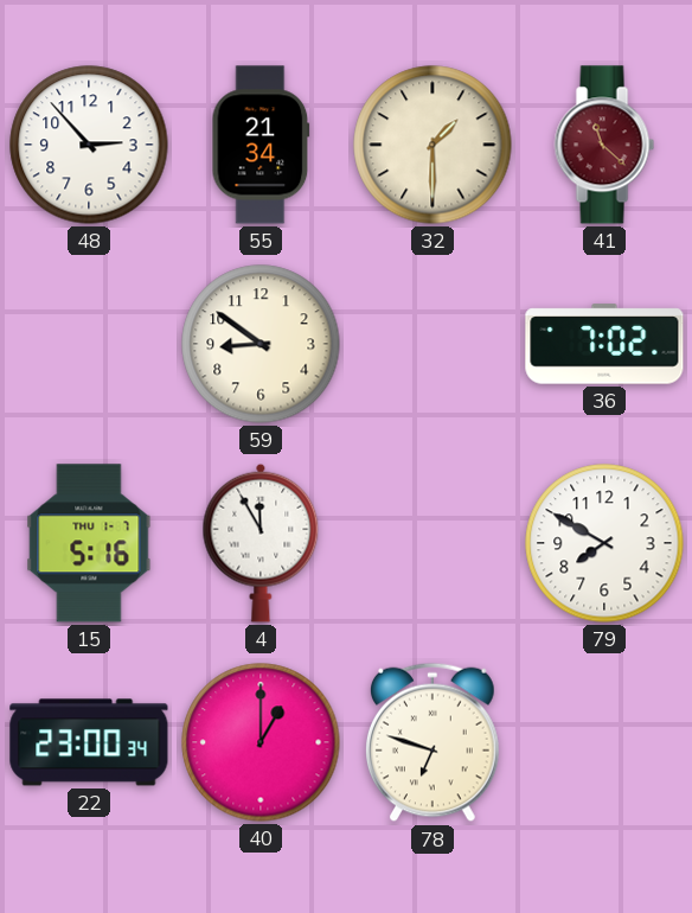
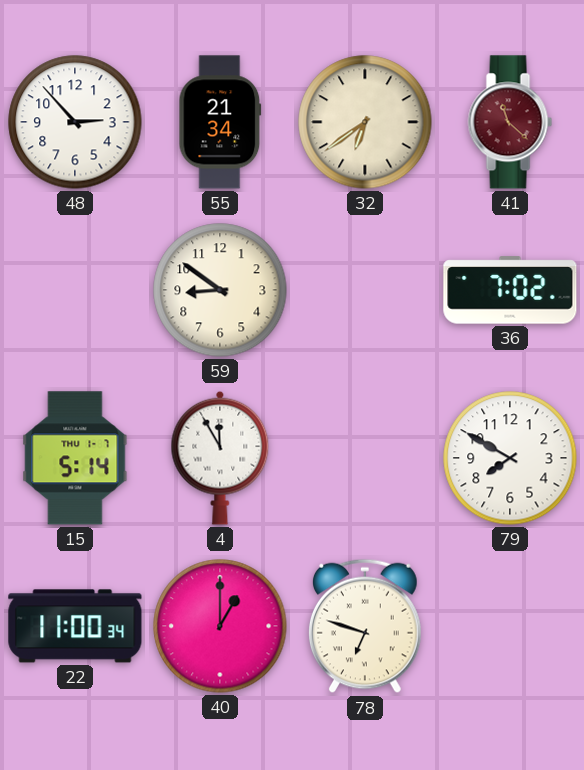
32: 1:30 -> 6:39 (365, 122)
15: 5:16 -> 5:14 (75, 458)
22: 23:00 -> 11:00 (75, 626)
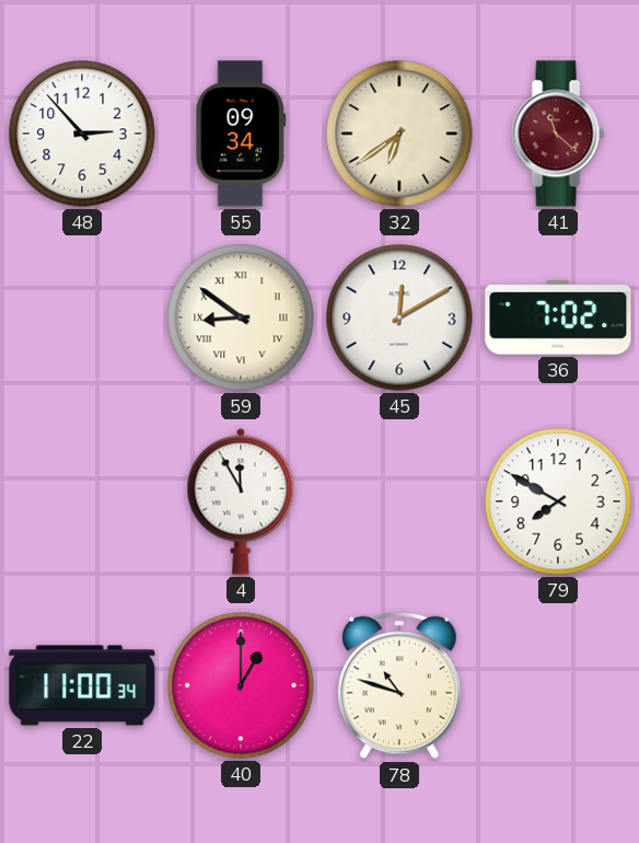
55: 21:34 -> 09:34 (241, 134)
59 numerals: Arabic -> Roman (241, 317)
45: none -> 12:10 (399, 317)
15: 5:14 -> none (75, 458)
78: 6:48 -> 10:48 (400, 685)
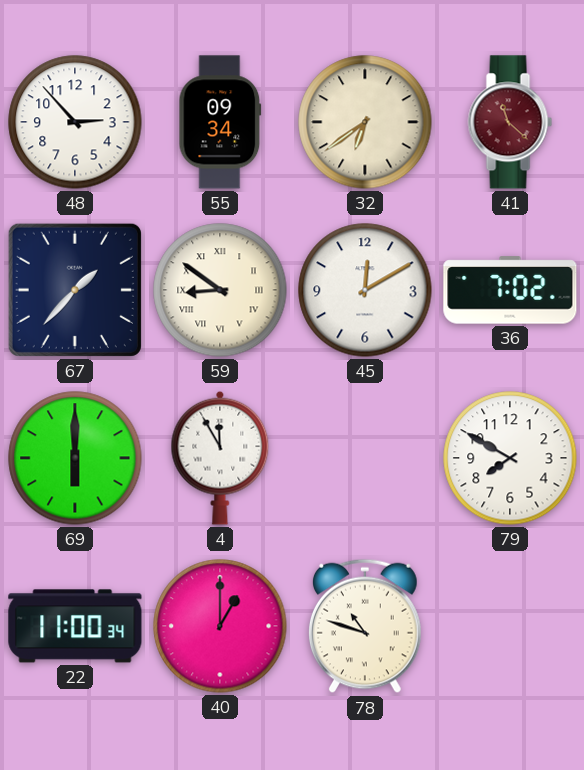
67: none -> 1:37 (75, 290)
69: none -> 6:00 (75, 458)
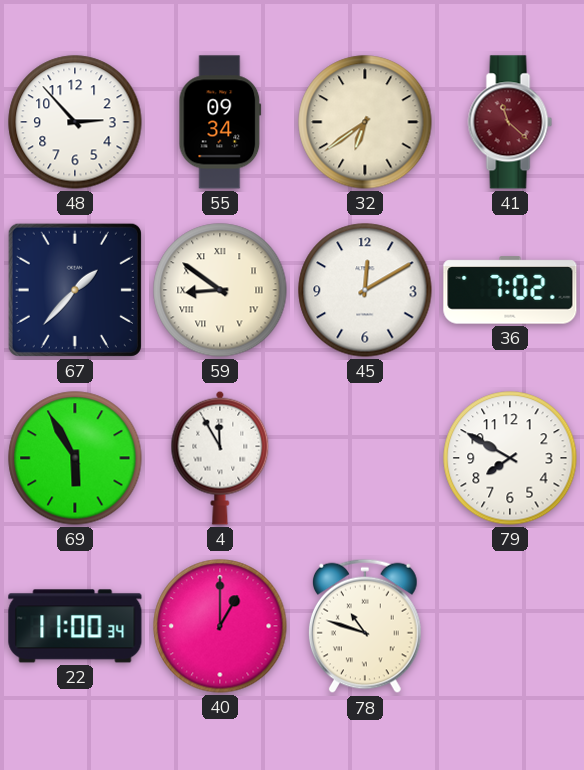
69: 6:00 -> 5:55 (75, 458)
